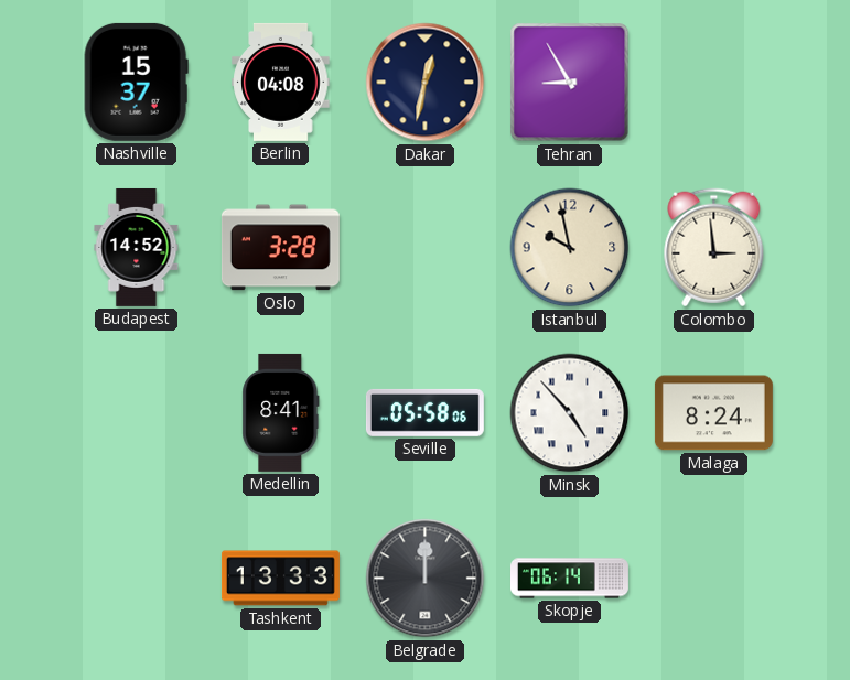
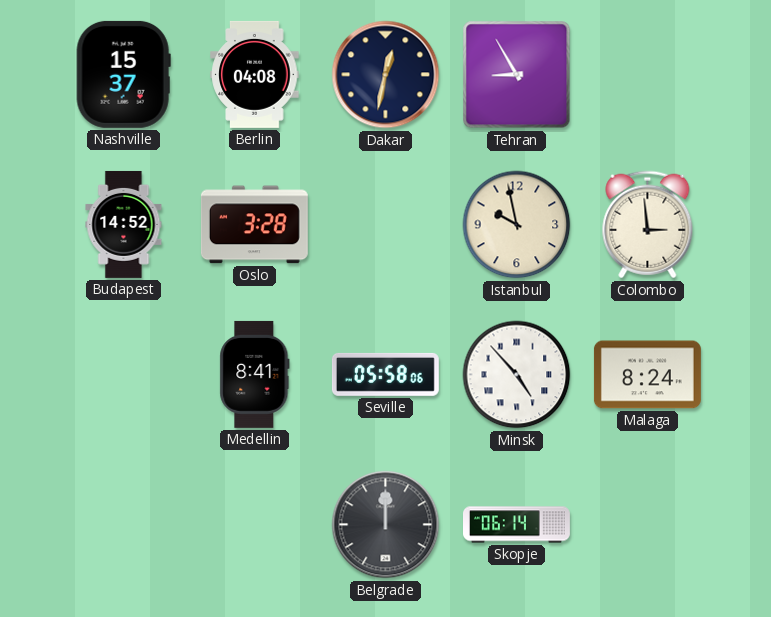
Tashkent: 13:33 -> none (280, 579)
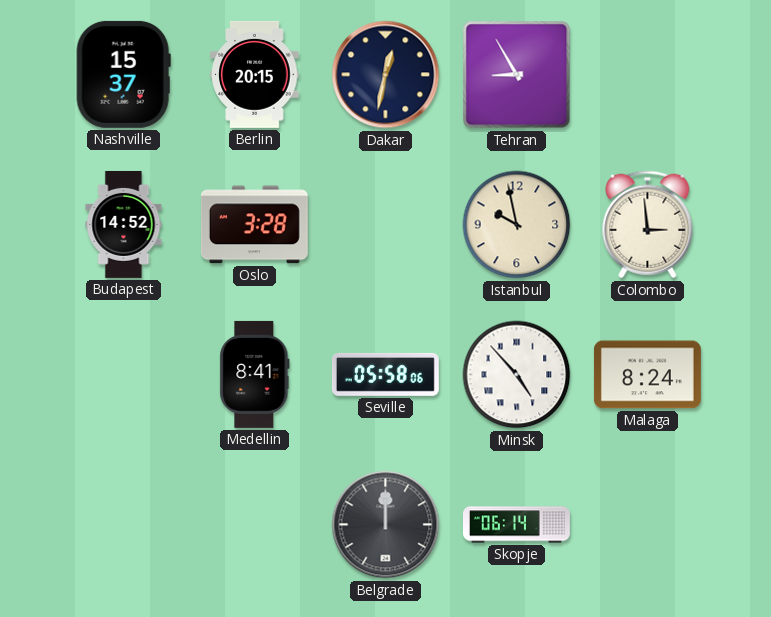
Berlin: 04:08 -> 20:15 (255, 74)
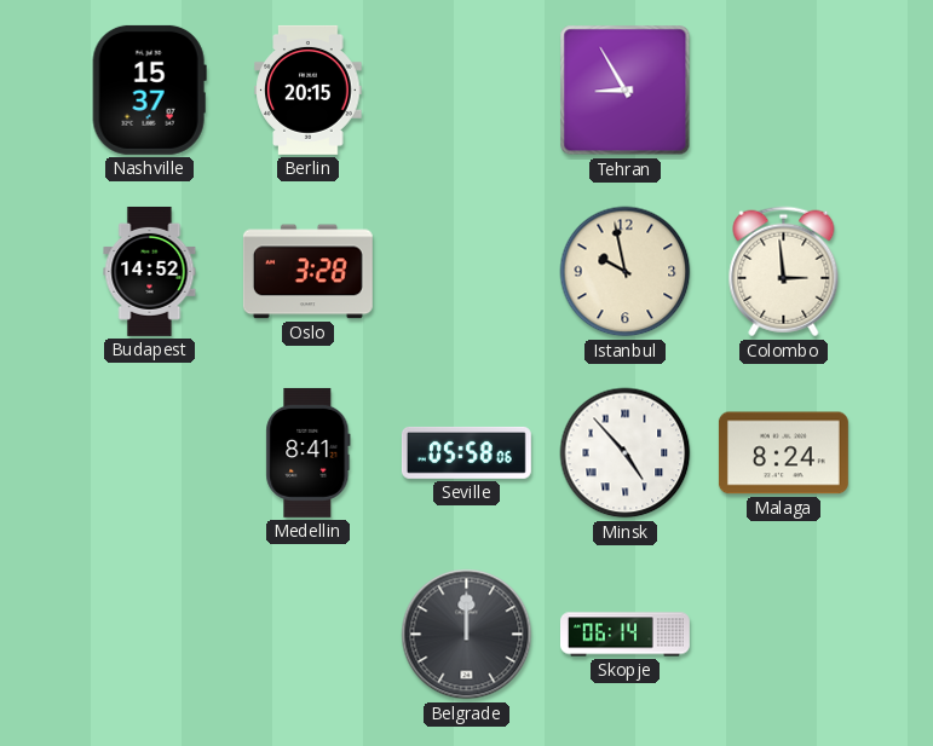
Dakar: 12:32 -> none (386, 75)
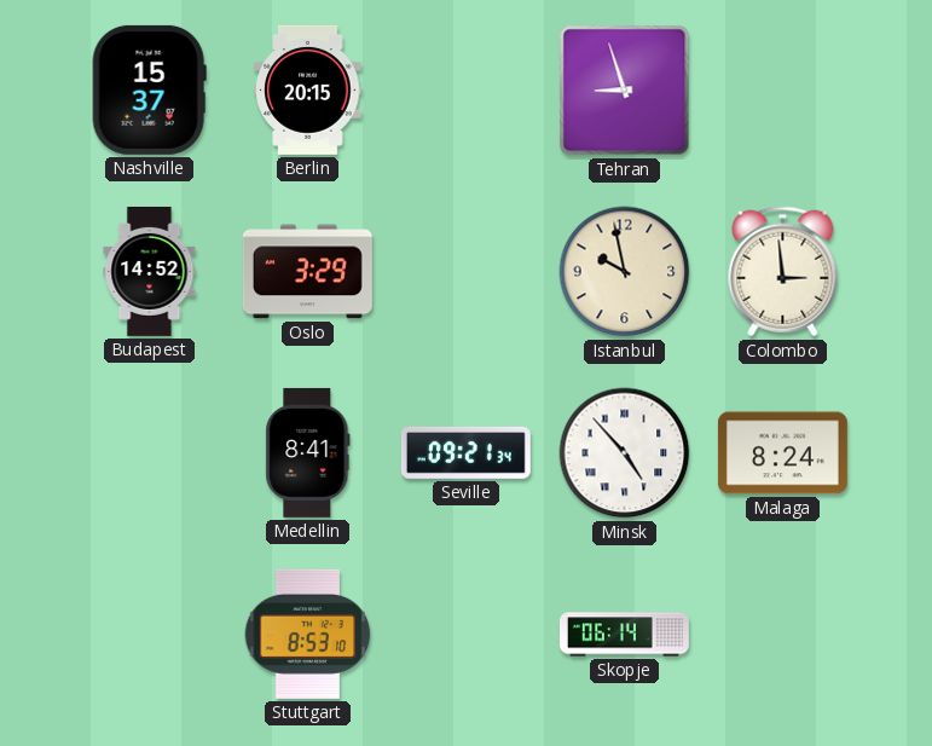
Tehran: 8:55 -> 8:57 (625, 91)
Oslo: 3:28 -> 3:29 (307, 272)
Seville: 05:58 -> 09:21 (465, 452)
Stuttgart: none -> 8:53 (308, 634)
Belgrade: 12:00 -> none (467, 635)
